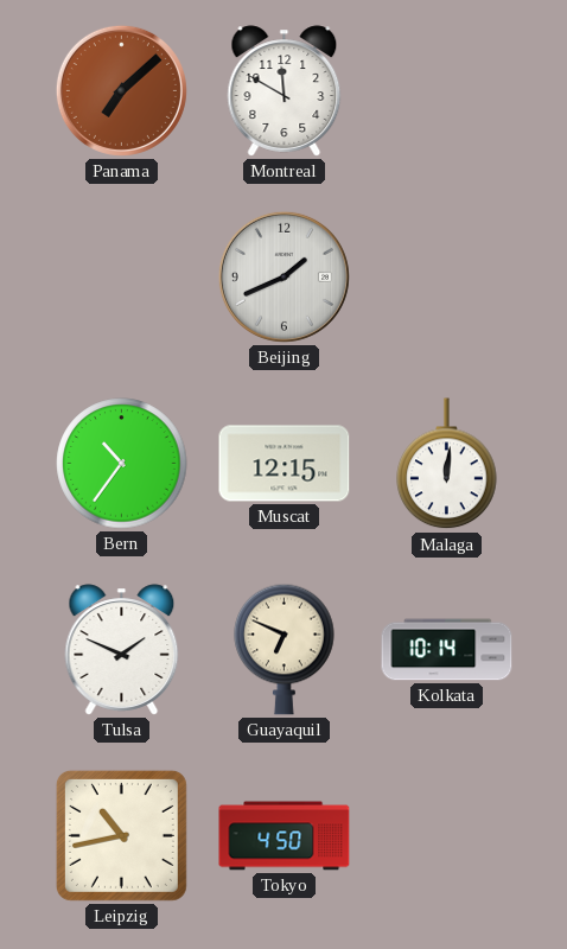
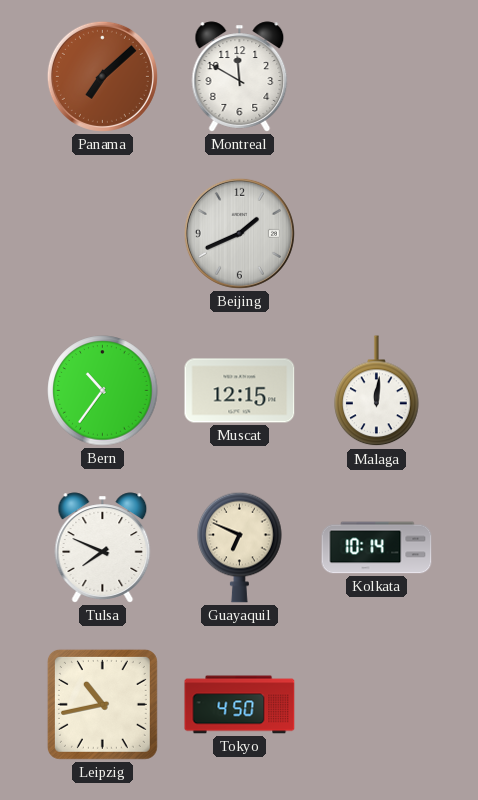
Tulsa: 1:49 -> 7:49 (103, 548)
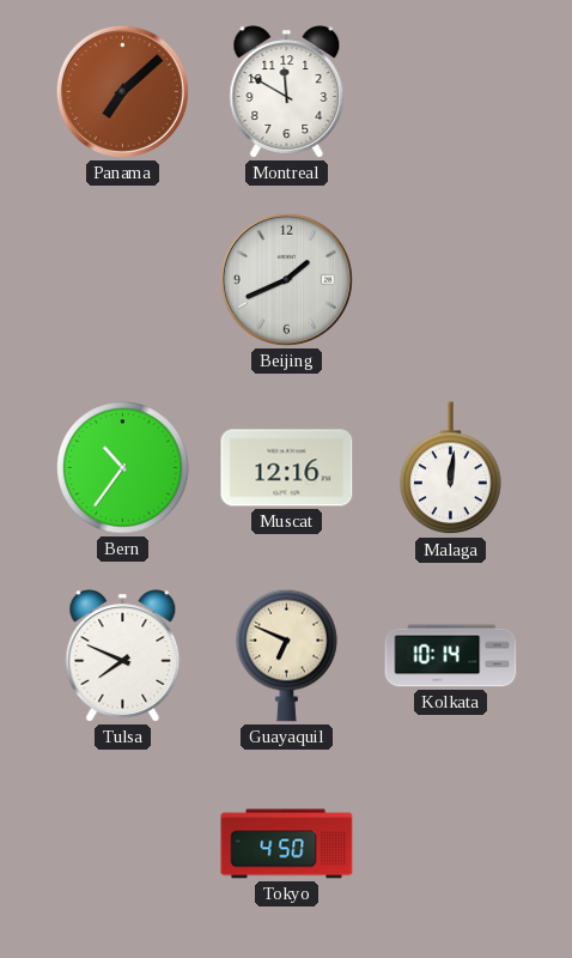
Muscat: 12:15 -> 12:16 (287, 468)
Leipzig: 10:43 -> none (102, 704)
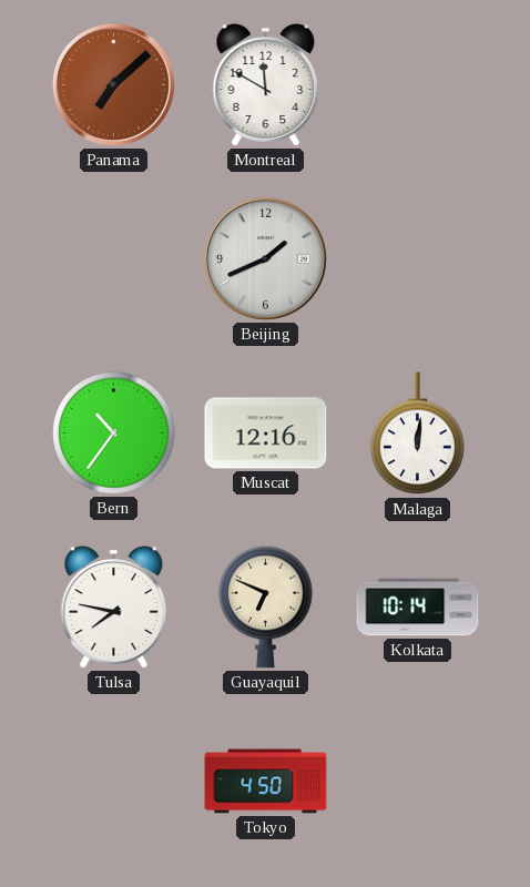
Tulsa: 7:49 -> 7:47 (114, 608)
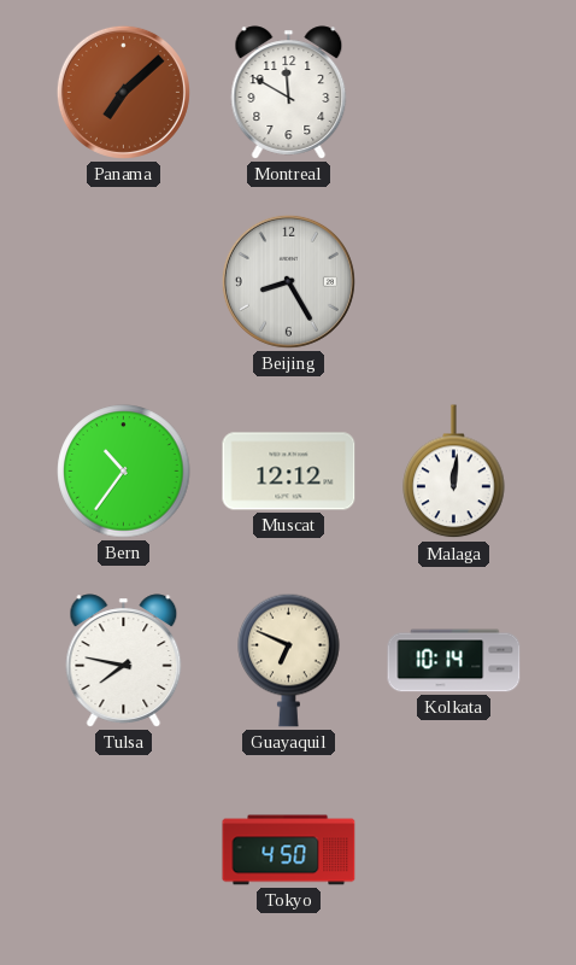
Beijing: 1:41 -> 8:25 (288, 281)
Muscat: 12:16 -> 12:12 (289, 472)
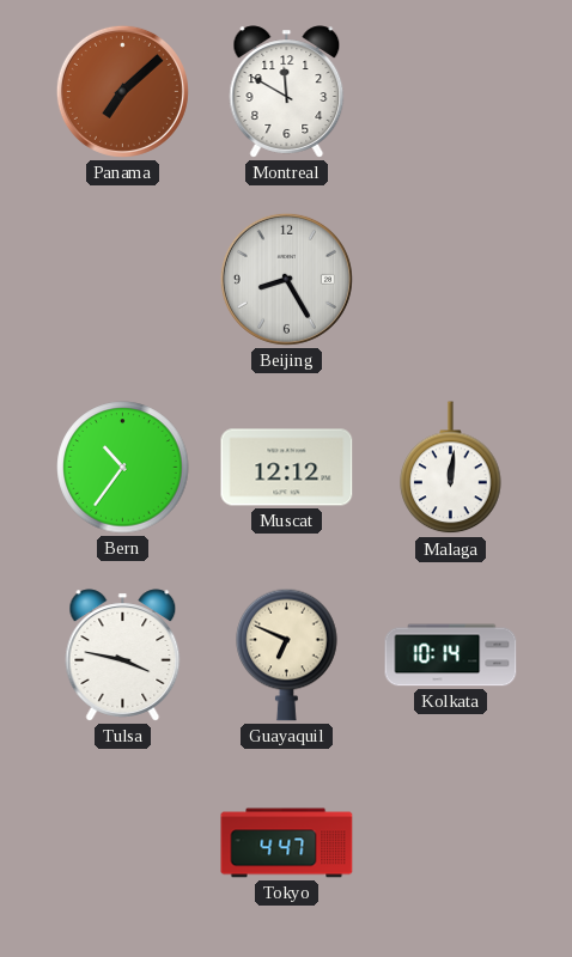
Tulsa: 7:47 -> 3:47 (123, 656)
Tokyo: 4:50 -> 4:47 (287, 843)
